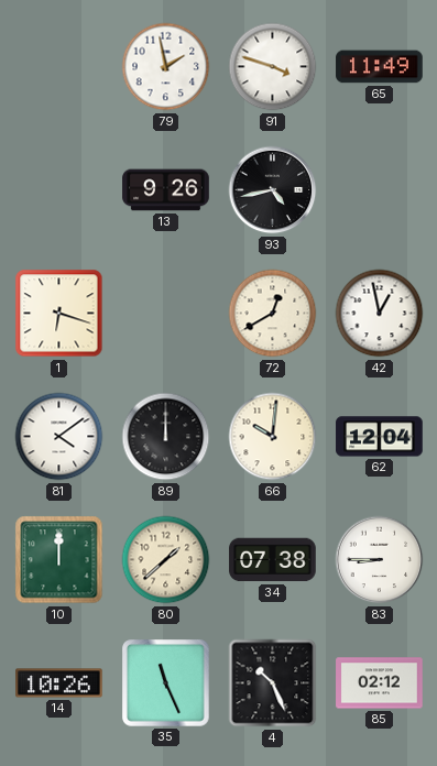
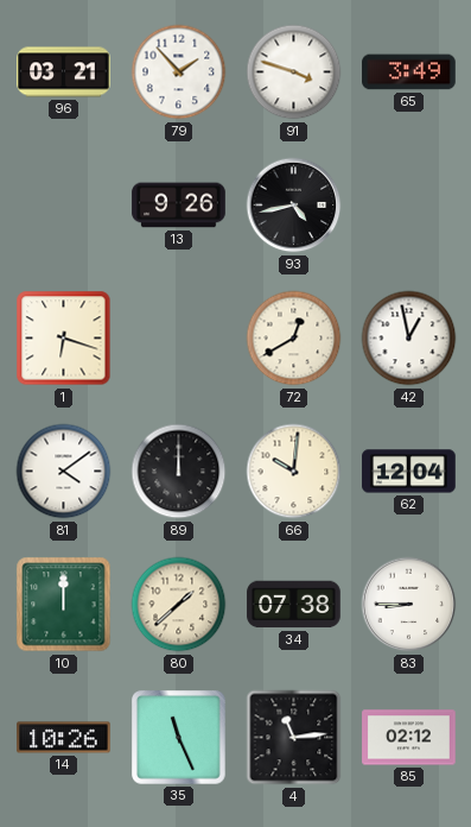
96: none -> 03:21 (64, 72)
79: 1:58 -> 1:53 (179, 72)
65: 11:49 -> 3:49 (409, 72)
4: 10:26 -> 11:14 (294, 738)
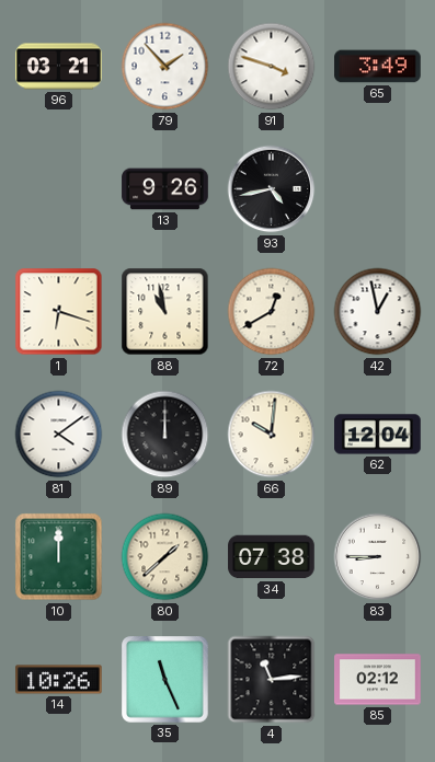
88: none -> 10:58 (165, 312)
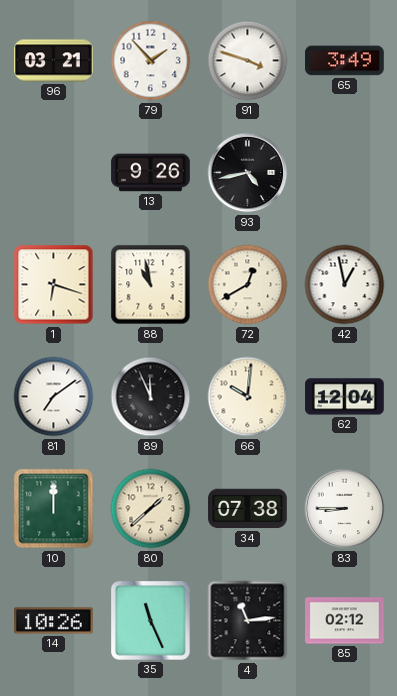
81: 4:09 -> 7:09 (54, 397)
89: 12:00 -> 11:56 (151, 397)
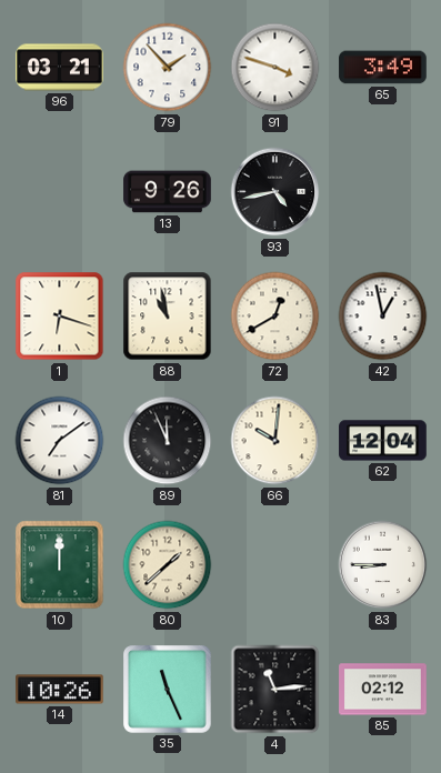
34: 07:38 -> none (248, 509)
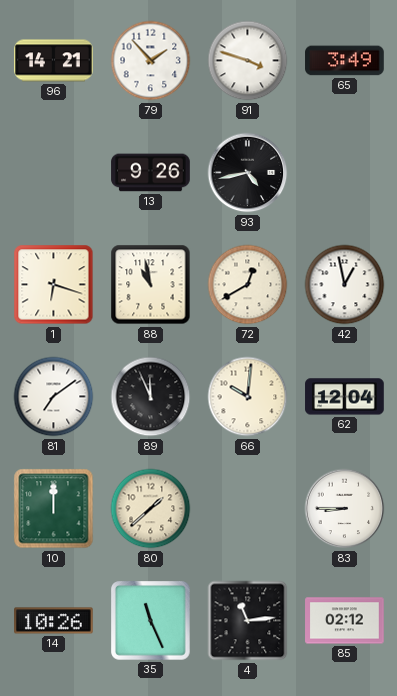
96: 03:21 -> 14:21 (54, 61)
